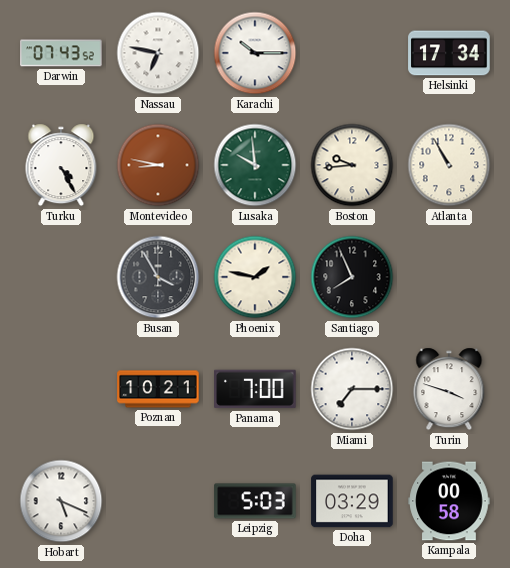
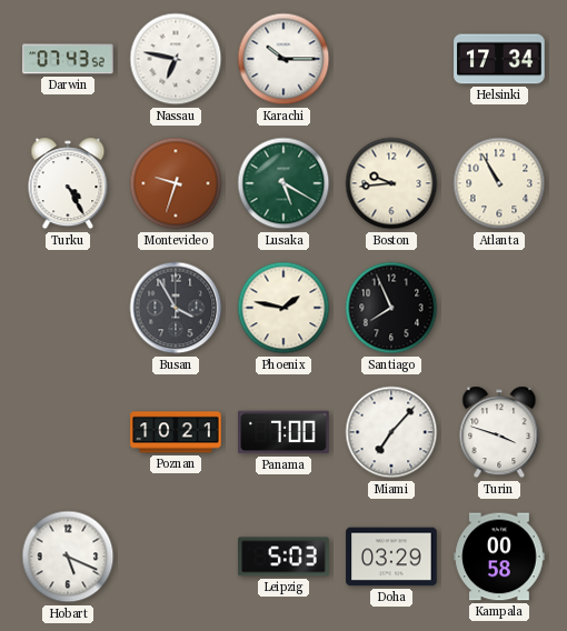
Montevideo: 8:47 -> 9:33 (176, 183)
Lusaka: 9:59 -> 5:20 (283, 183)
Miami: 7:15 -> 7:07 (391, 432)
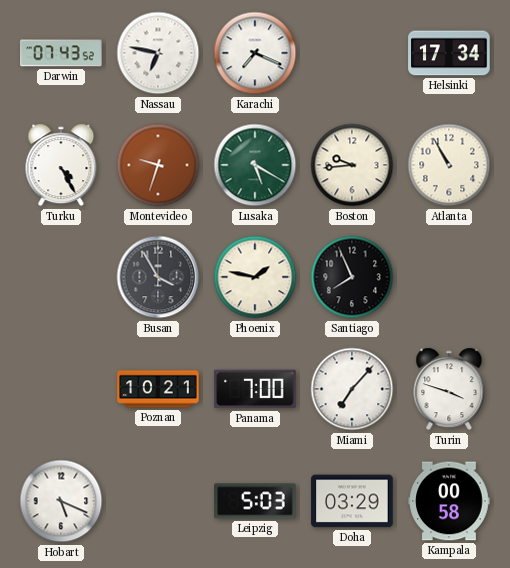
Karachi: 10:15 -> 7:19 (255, 53)
